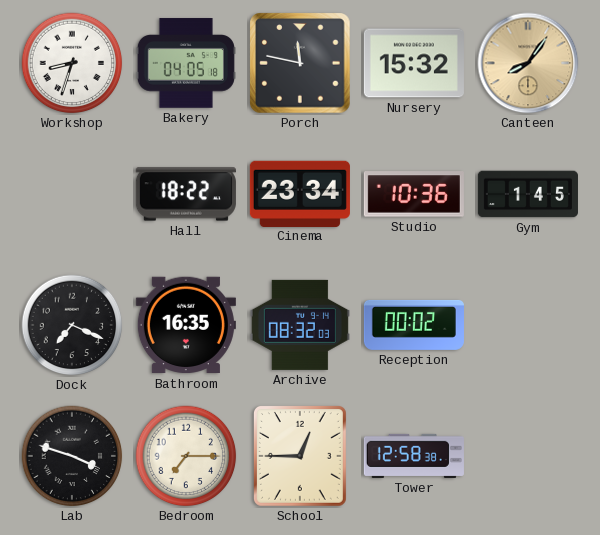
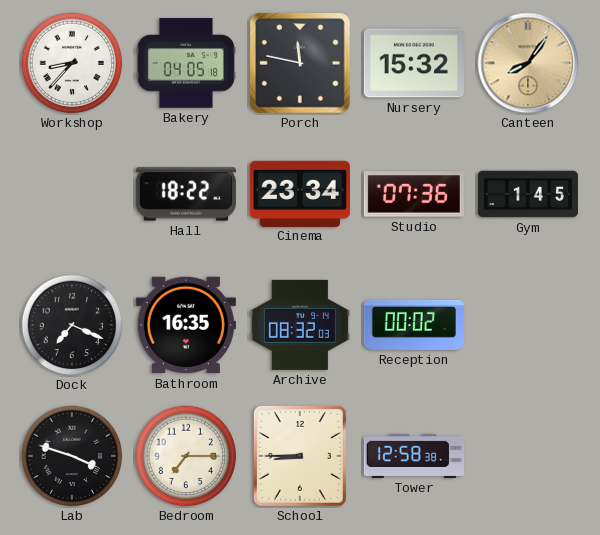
Workshop: 8:33 -> 8:37 (72, 63)
Studio: 10:36 -> 07:36 (414, 194)
School: 12:45 -> 8:45 (300, 456)
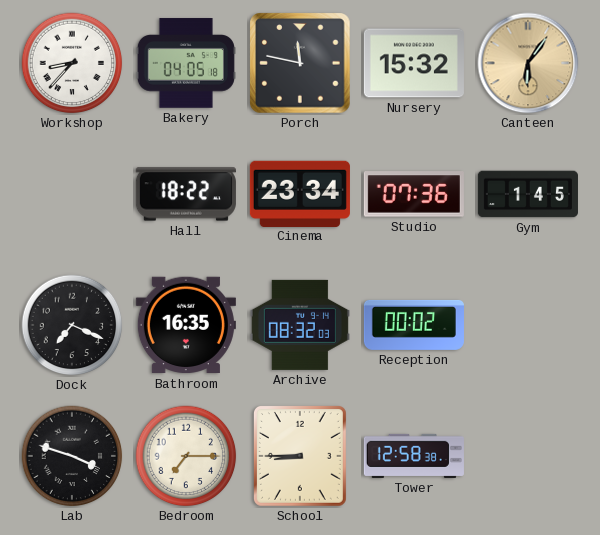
Canteen: 8:06 -> 6:06 (528, 63)
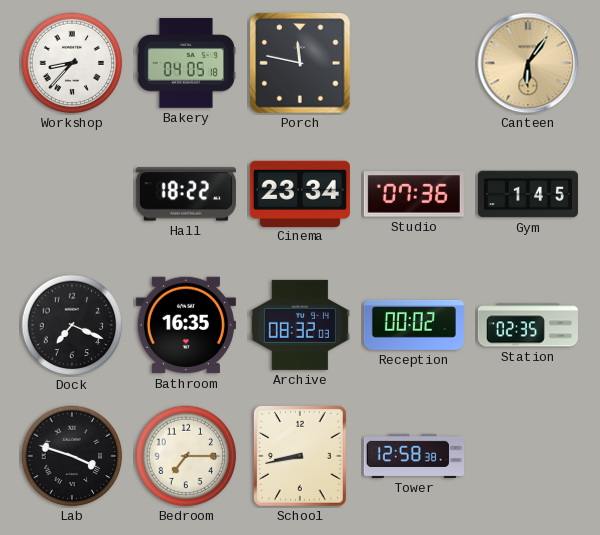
Nursery: 15:32 -> none (414, 63)
Station: none -> 02:35 (528, 325)
School: 8:45 -> 8:43 (300, 456)
